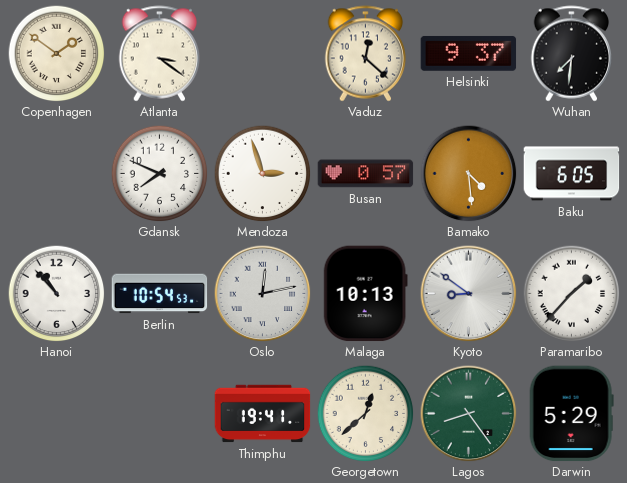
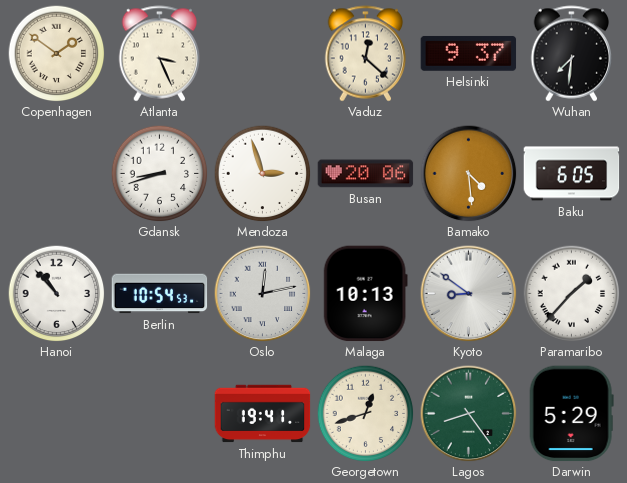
Atlanta: 3:21 -> 3:26 (160, 54)
Gdansk: 7:49 -> 8:42 (159, 173)
Busan: 0:57 -> 20:06 (366, 174)
Georgetown: 12:38 -> 12:42 (365, 413)
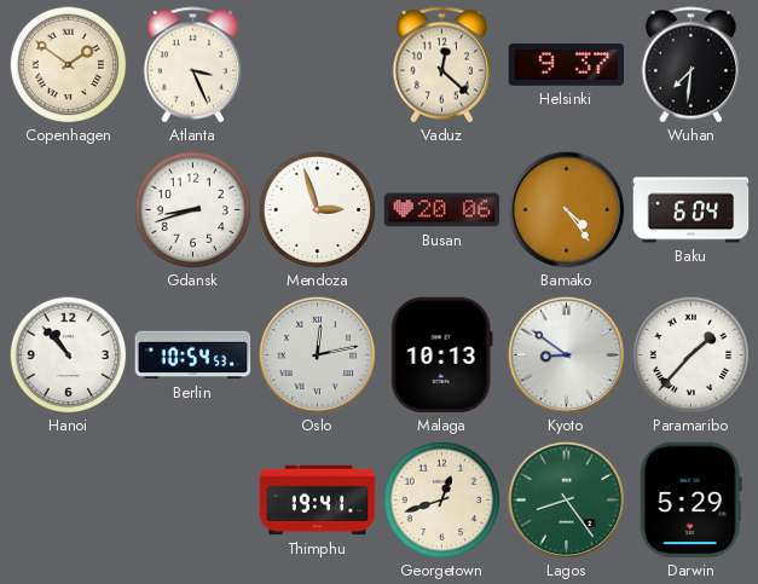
Bamako: 4:29 -> 4:24 (567, 210)
Baku: 6:05 -> 6:04 (692, 210)
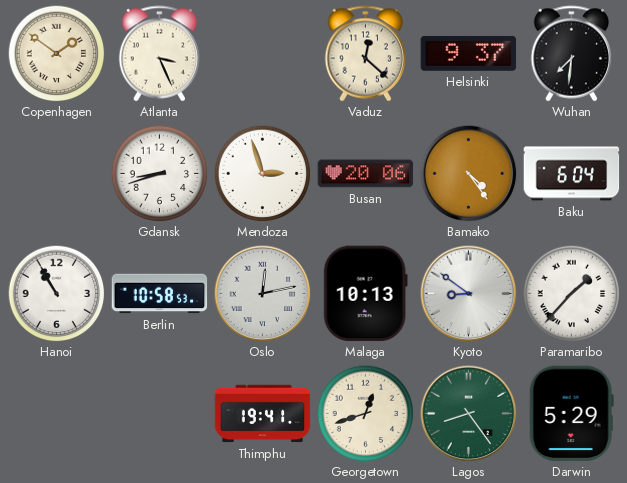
Hanoi: 10:53 -> 10:55 (56, 293)
Berlin: 10:54 -> 10:58 (160, 294)
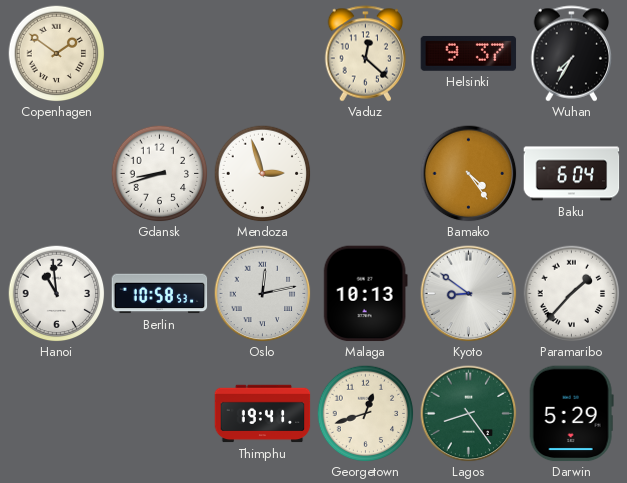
Atlanta: 3:26 -> none (160, 54)
Wuhan: 7:31 -> 7:35 (572, 54)
Busan: 20:06 -> none (366, 174)
Hanoi: 10:55 -> 10:59 (56, 293)
